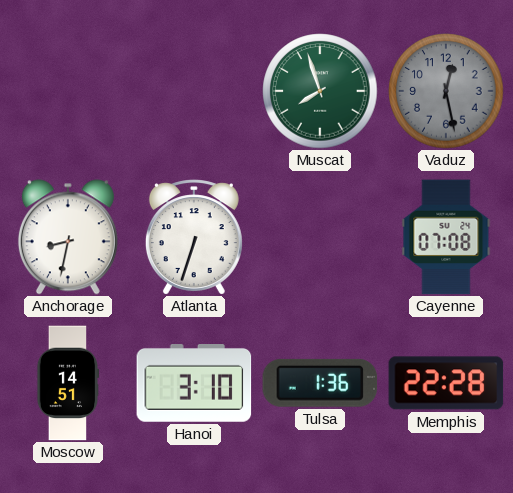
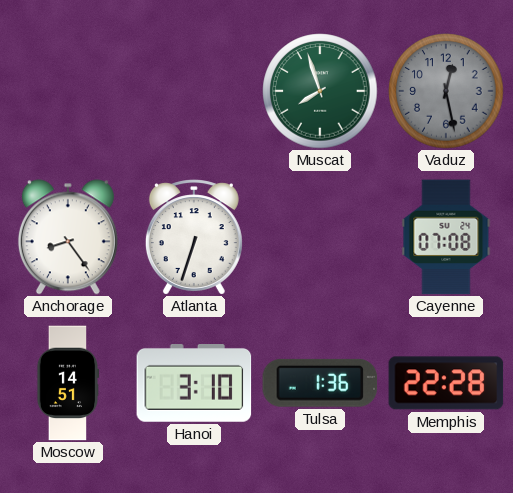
Anchorage: 8:32 -> 8:24 (68, 237)
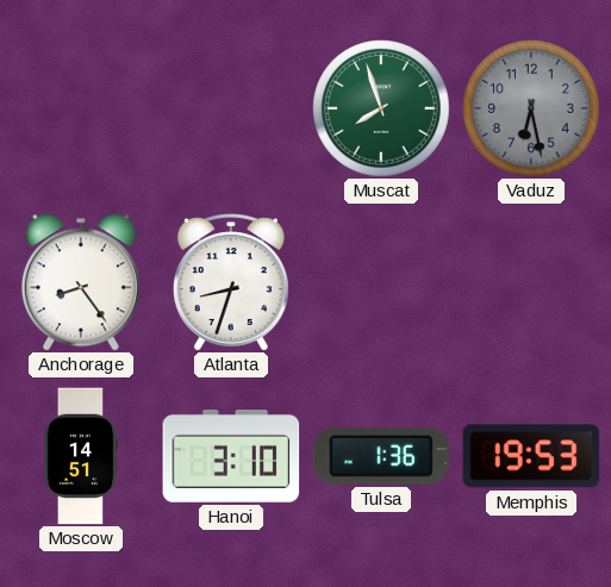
Vaduz: 12:28 -> 6:28 (531, 108)
Atlanta: 6:33 -> 8:33 (231, 282)
Cayenne: 07:08 -> none (446, 237)
Memphis: 22:28 -> 19:53 (531, 456)
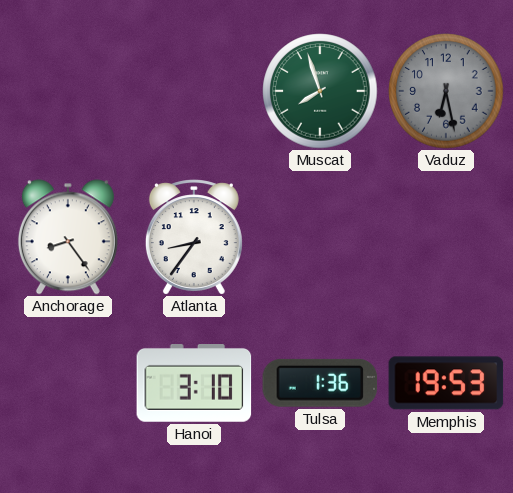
Atlanta: 8:33 -> 8:36 (194, 237)
Moscow: 14:51 -> none (81, 456)
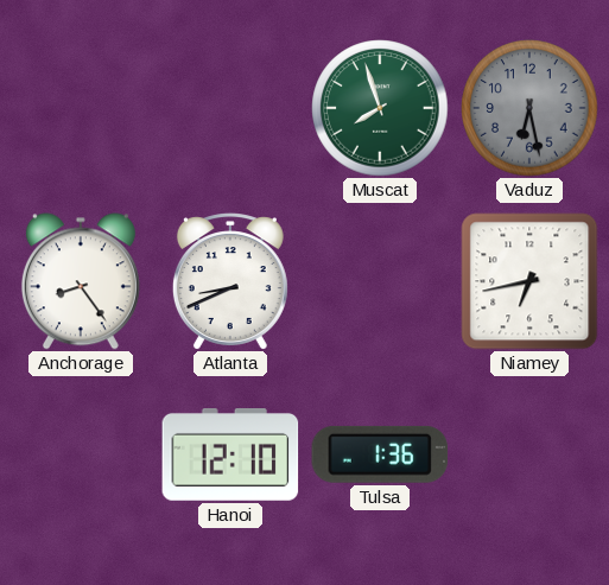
Atlanta: 8:36 -> 8:41 (230, 281)
Niamey: none -> 6:43 (529, 281)
Hanoi: 3:10 -> 12:10 (230, 456)
Memphis: 19:53 -> none (446, 383)
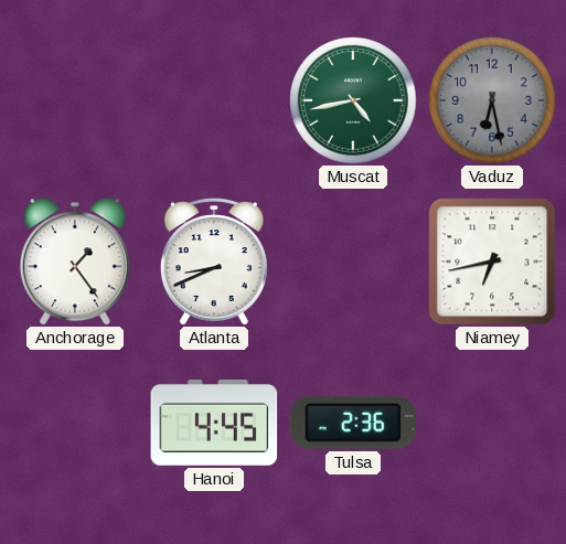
Muscat: 7:57 -> 4:43 (353, 100)
Anchorage: 8:24 -> 1:24 (75, 262)
Hanoi: 12:10 -> 4:45 (214, 424)
Tulsa: 1:36 -> 2:36 (353, 423)
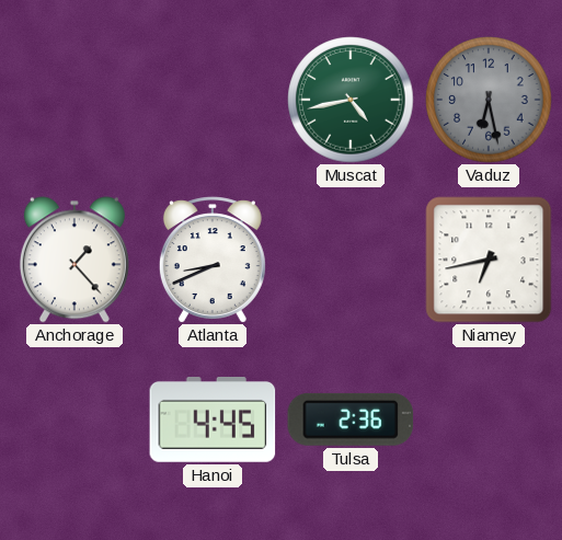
Anchorage: 1:24 -> 1:23 (74, 260)
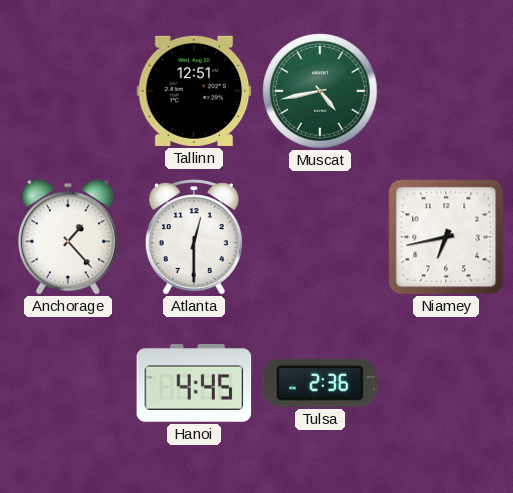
Tallinn: none -> 12:51 (194, 91)
Vaduz: 6:28 -> none (489, 100)
Atlanta: 8:41 -> 12:30 (194, 237)
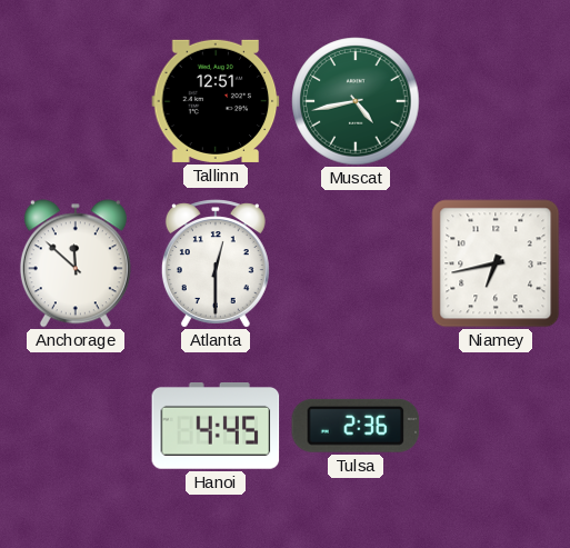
Anchorage: 1:23 -> 11:52 (76, 263)
